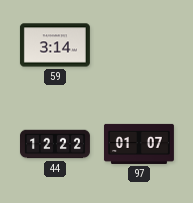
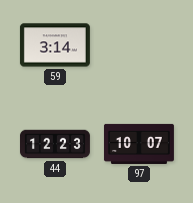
44: 12:22 -> 12:23 (55, 144)
97: 01:07 -> 10:07 (139, 144)
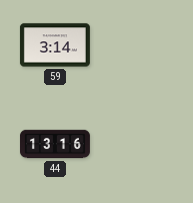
44: 12:23 -> 13:16 (55, 144)
97: 10:07 -> none (139, 144)
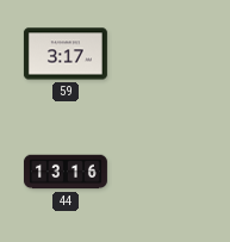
59: 3:14 -> 3:17 (66, 54)
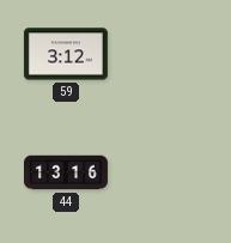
59: 3:17 -> 3:12 (66, 54)
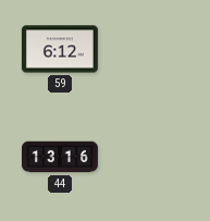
59: 3:12 -> 6:12 (60, 49)
